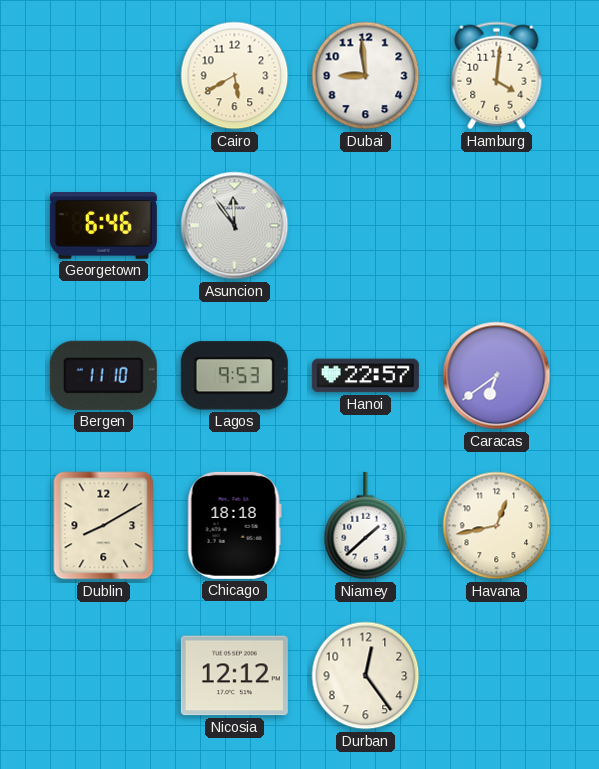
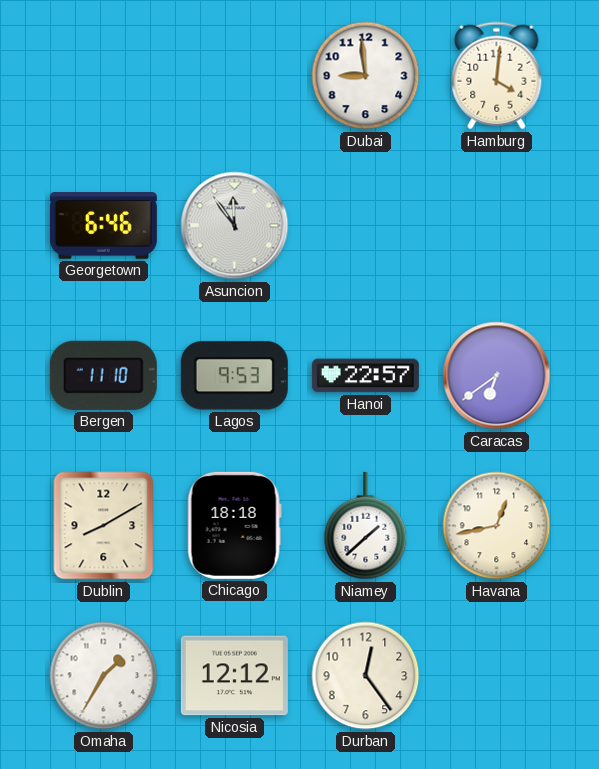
Cairo: 5:40 -> none (235, 76)
Omaha: none -> 1:35 (104, 676)
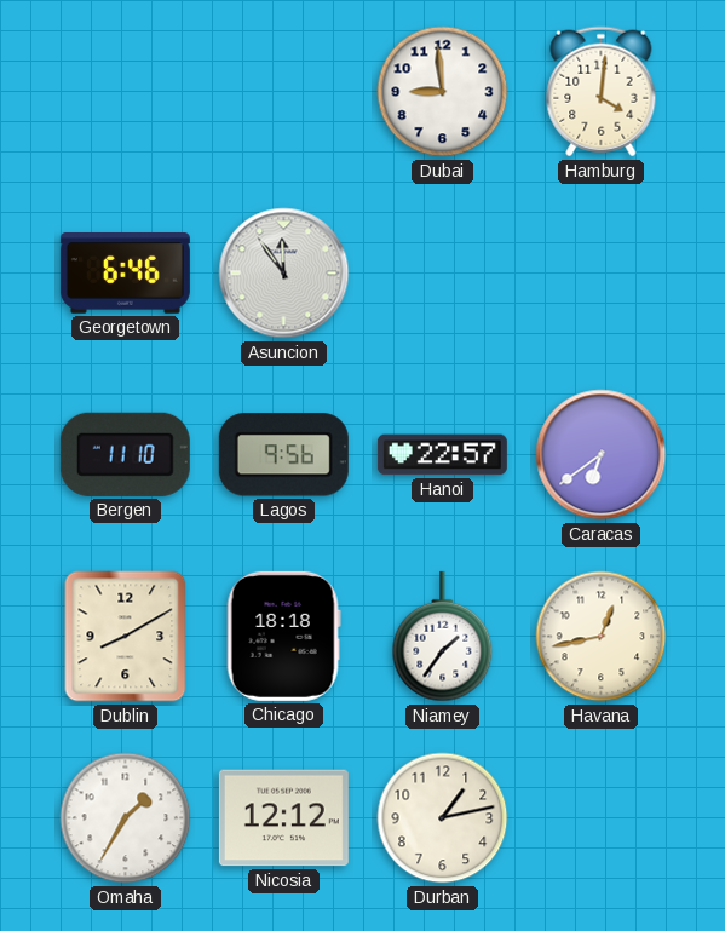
Lagos: 9:53 -> 9:56 (283, 455)
Niamey: 1:38 -> 1:36 (443, 637)
Durban: 12:24 -> 1:13 (443, 818)
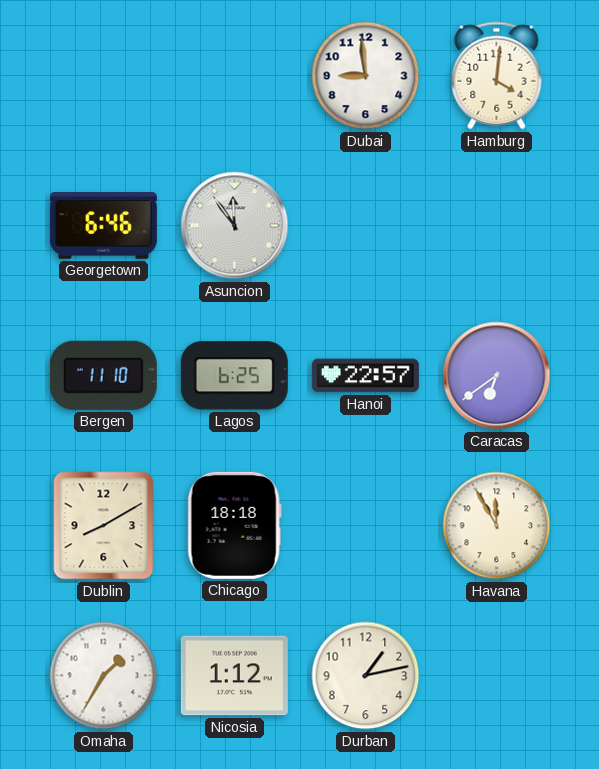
Lagos: 9:56 -> 6:25 (234, 376)
Niamey: 1:36 -> none (443, 637)
Havana: 12:43 -> 11:55 (497, 526)
Nicosia: 12:12 -> 1:12 (234, 676)
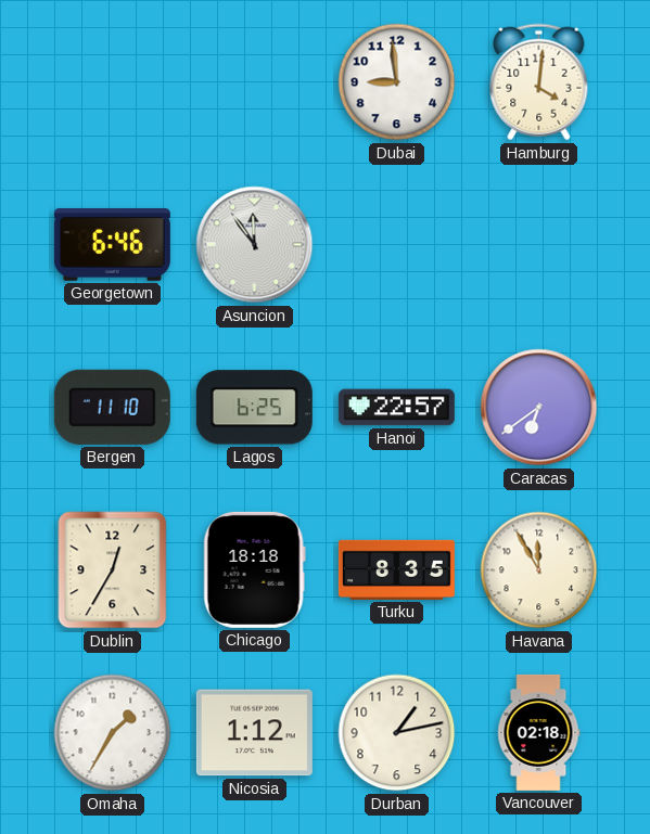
Dublin: 8:10 -> 12:35 (113, 570)
Turku: none -> 8:35 (396, 569)
Vancouver: none -> 02:18 (538, 732)
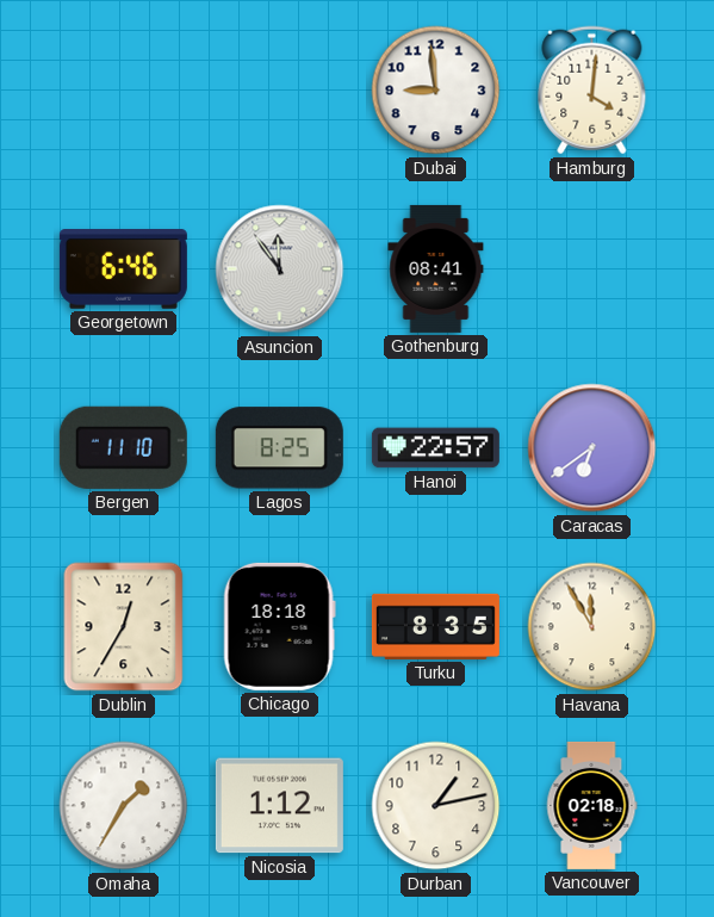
Gothenburg: none -> 08:41 (436, 268)
Lagos: 6:25 -> 8:25 (279, 448)
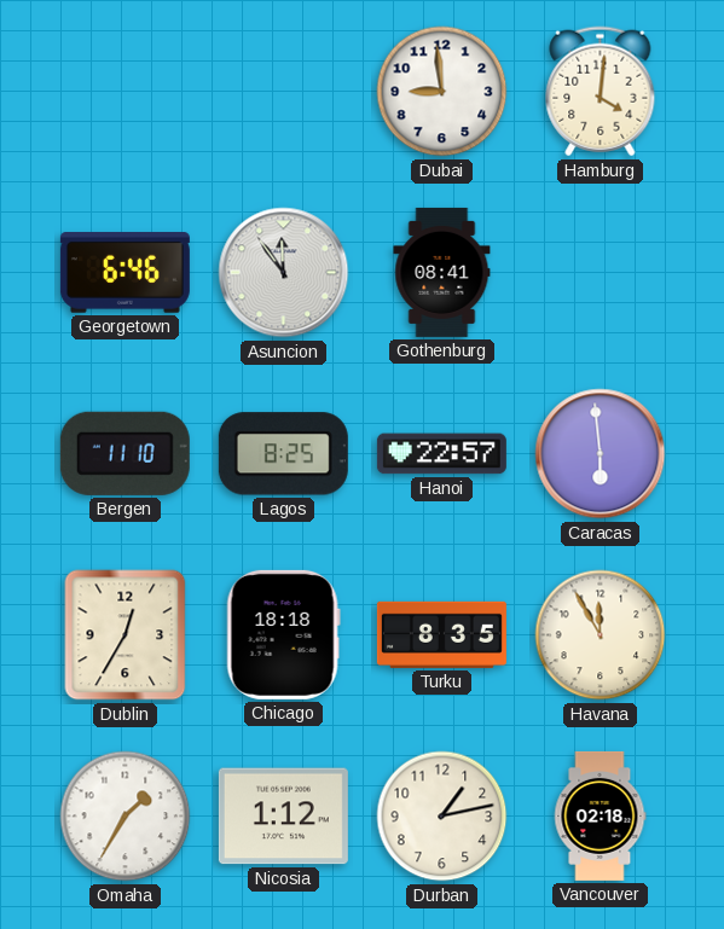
Caracas: 6:39 -> 5:59 (601, 454)
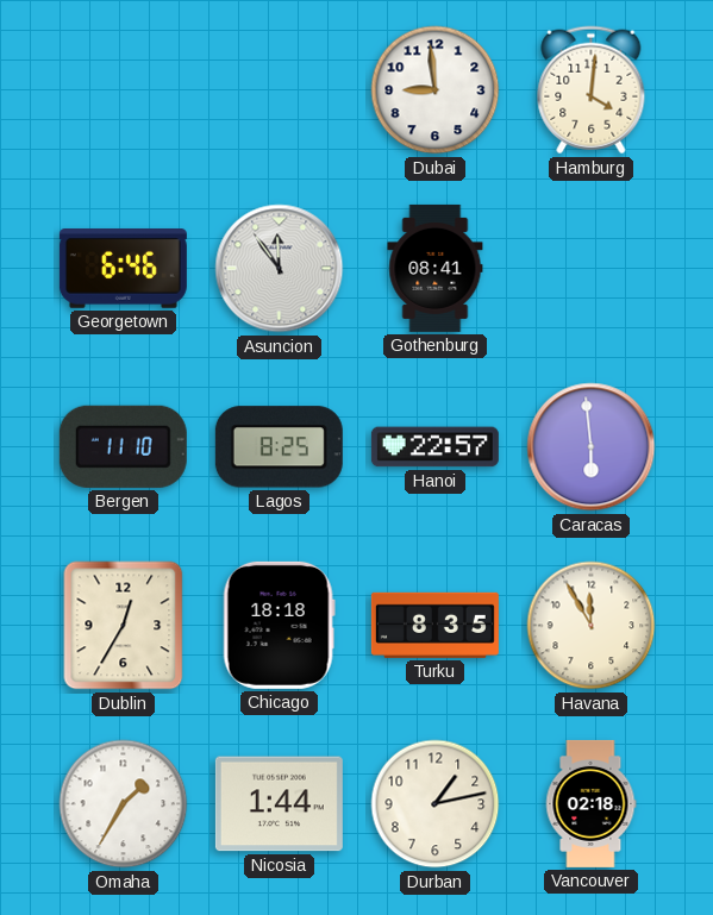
Nicosia: 1:12 -> 1:44 (279, 804)
